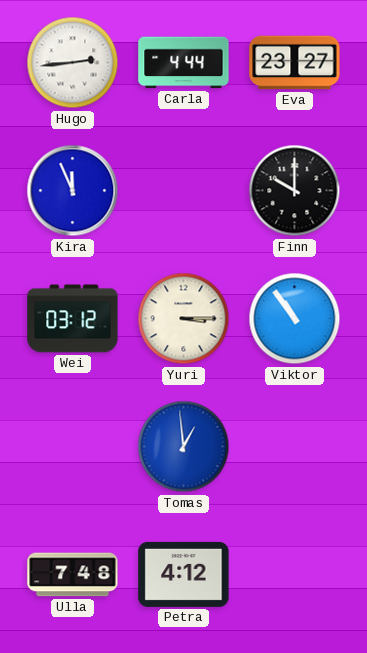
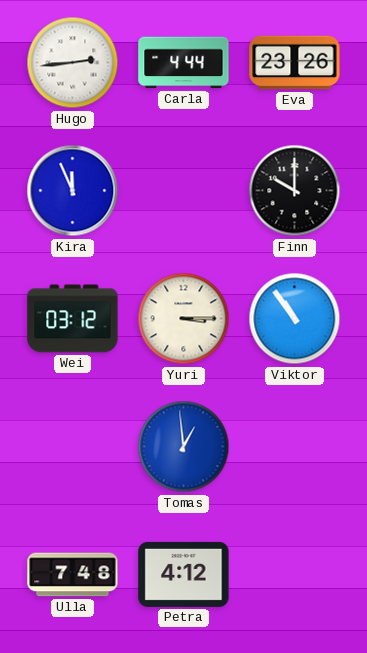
Eva: 23:27 -> 23:26 (295, 63)
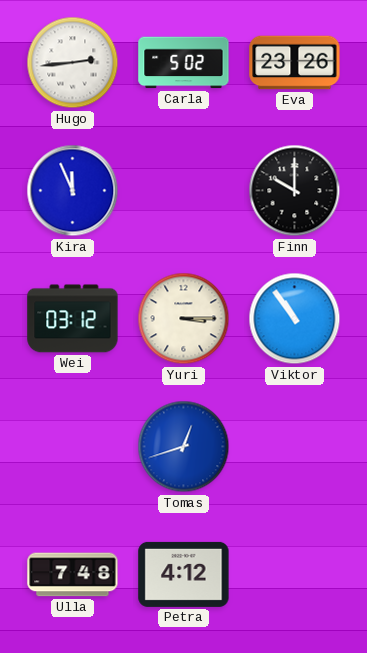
Carla: 4:44 -> 5:02 (184, 63)
Tomas: 12:59 -> 12:42 (184, 447)
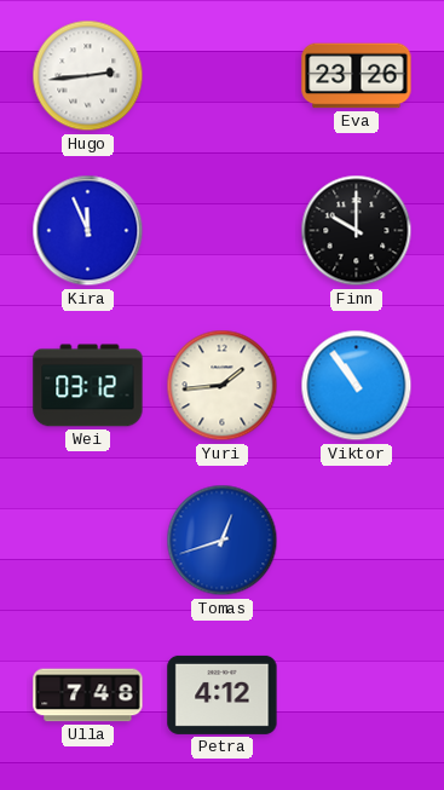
Carla: 5:02 -> none (184, 63)
Yuri: 3:15 -> 1:44 (223, 386)
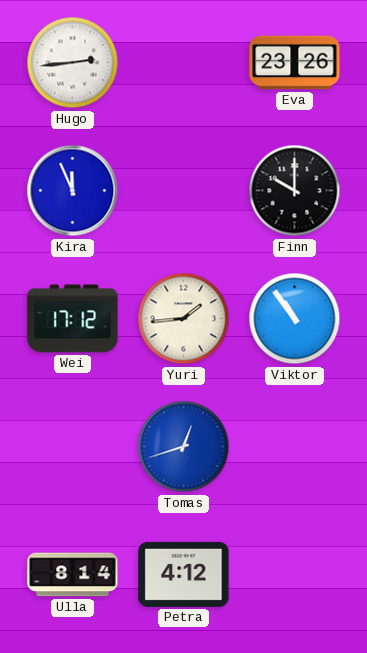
Wei: 03:12 -> 17:12 (73, 319)
Ulla: 7:48 -> 8:14 (73, 575)
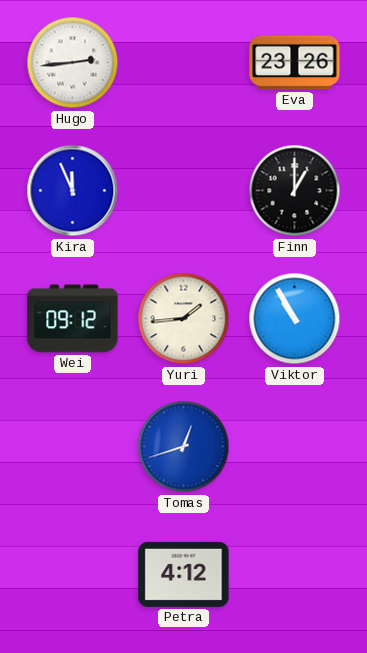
Finn: 10:00 -> 1:00 (295, 191)
Wei: 17:12 -> 09:12 (73, 319)
Viktor: 10:54 -> 10:55 (295, 319)
Ulla: 8:14 -> none (73, 575)
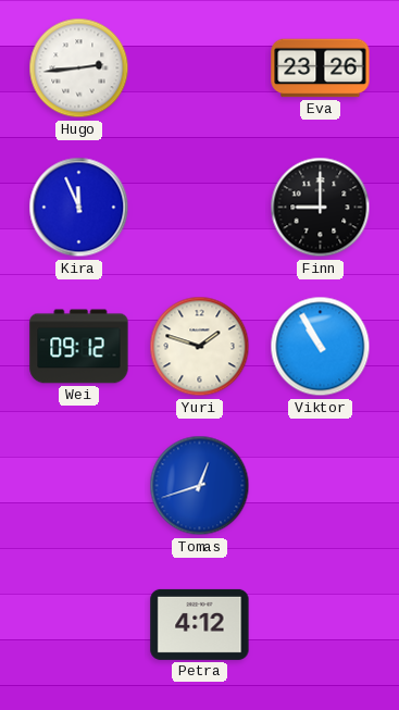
Finn: 1:00 -> 9:00 (321, 208)
Yuri: 1:44 -> 1:48 (200, 347)
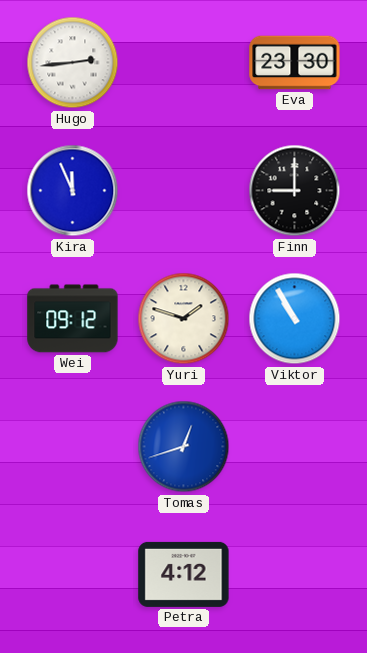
Eva: 23:26 -> 23:30 (295, 63)
